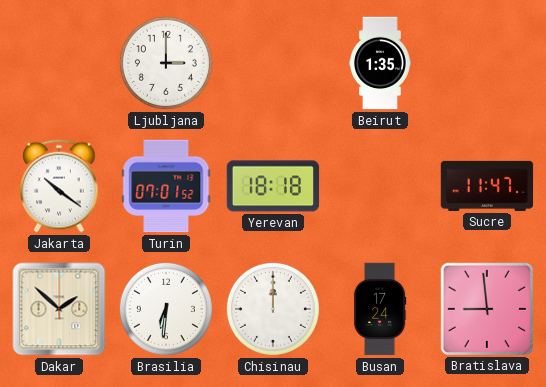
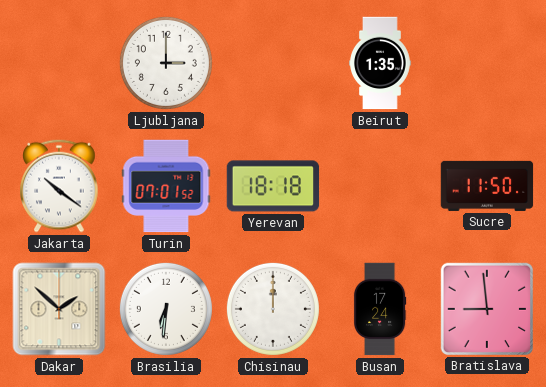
Sucre: 11:47 -> 11:50 (487, 186)
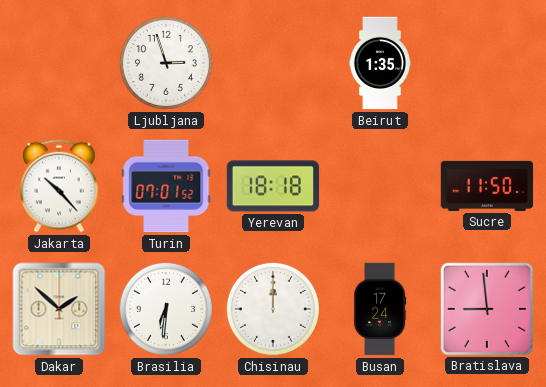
Ljubljana: 3:00 -> 2:57 (166, 63)
Jakarta: 10:21 -> 10:23 (59, 186)
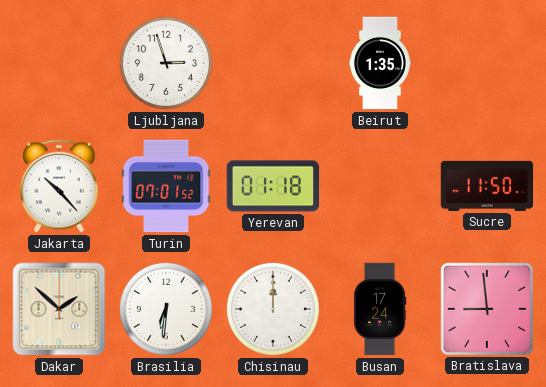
Yerevan: 18:18 -> 01:18 (273, 186)
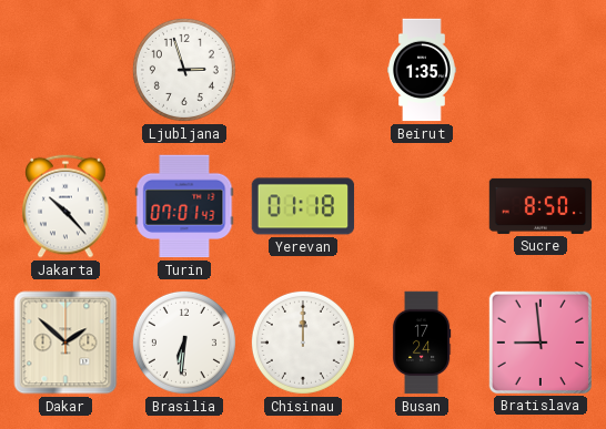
Turin: 07:01:52 -> 07:01:43 (184, 206)
Sucre: 11:50 -> 8:50 (541, 206)
